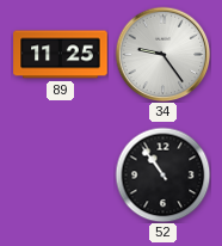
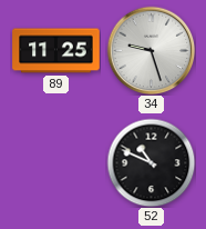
34: 9:24 -> 9:27 (151, 50)
52: 10:54 -> 10:49 (151, 162)
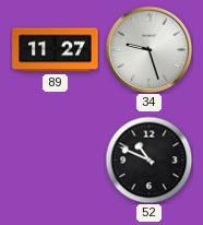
89: 11:25 -> 11:27 (56, 50)
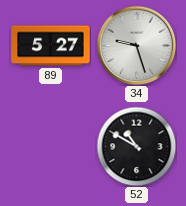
89: 11:27 -> 5:27 (51, 46)
52: 10:49 -> 10:50 (136, 146)
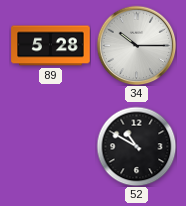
89: 5:27 -> 5:28 (51, 46)
34: 9:27 -> 10:15 (136, 45)
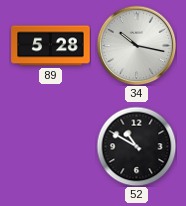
34: 10:15 -> 10:17 (136, 45)
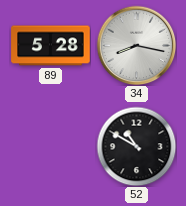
34: 10:17 -> 8:17 (136, 45)
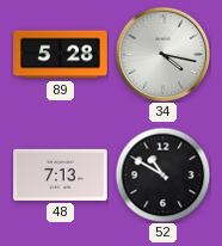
34: 8:17 -> 4:17 (162, 54)
48: none -> 7:13 (61, 174)
